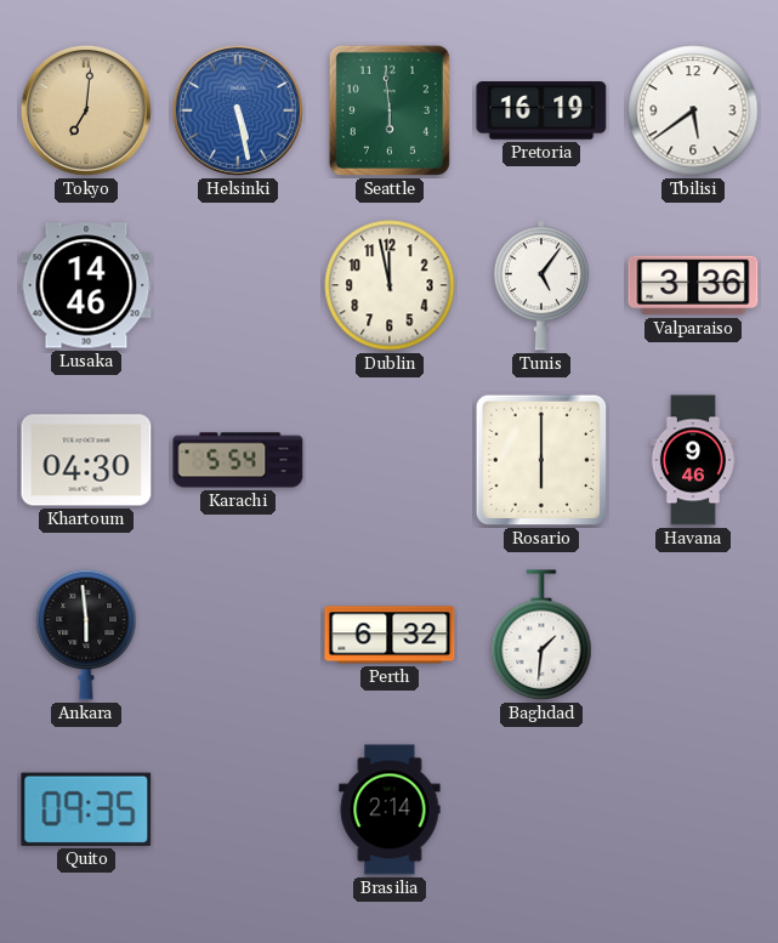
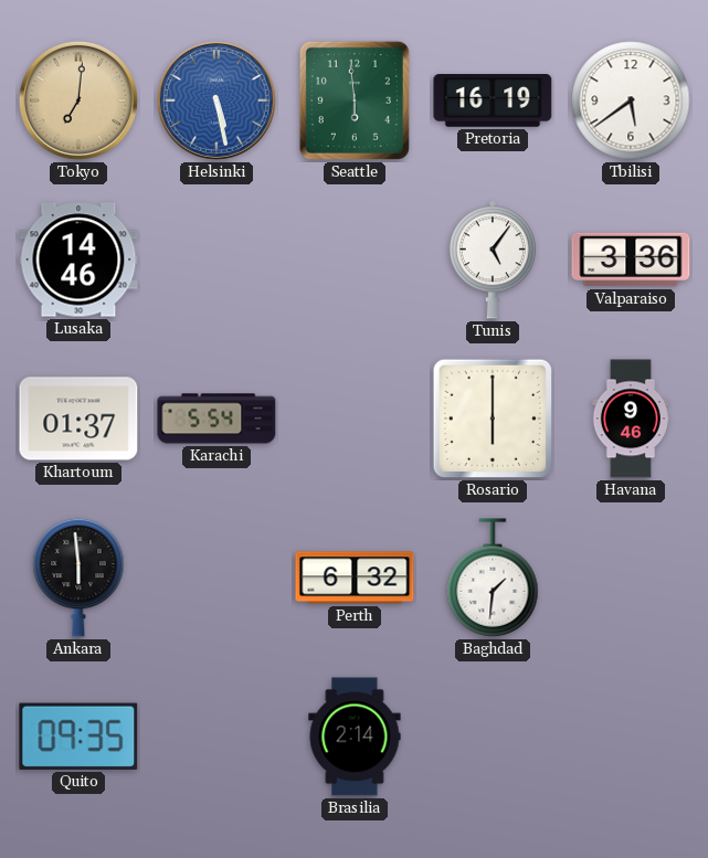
Dublin: 11:58 -> none (390, 285)
Khartoum: 04:30 -> 01:37 (78, 419)
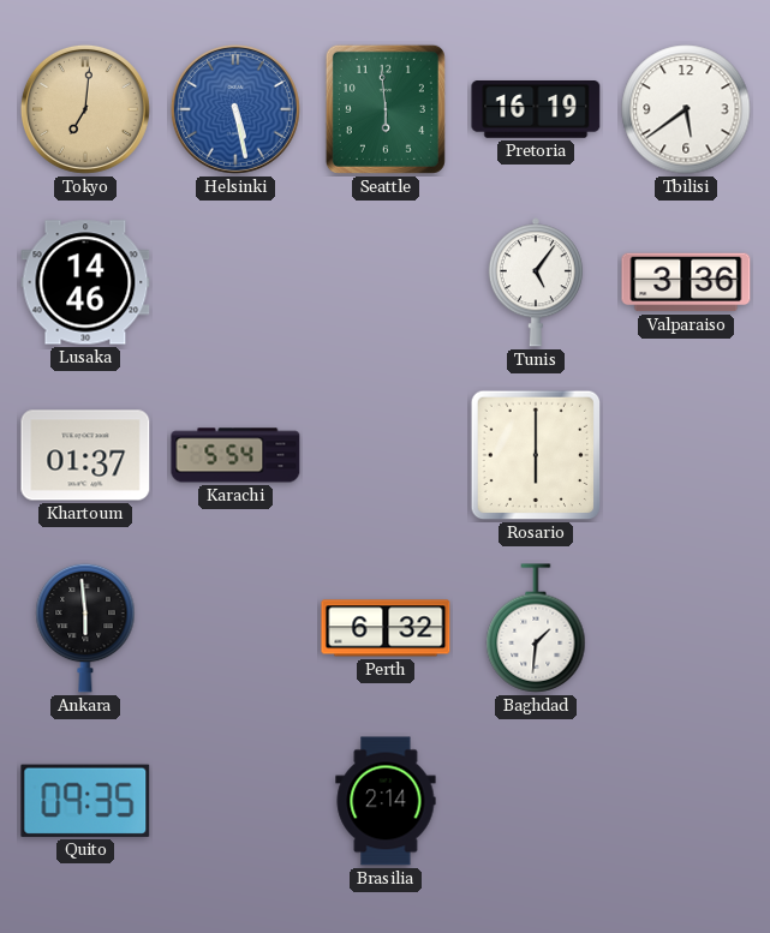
Havana: 9:46 -> none (631, 419)
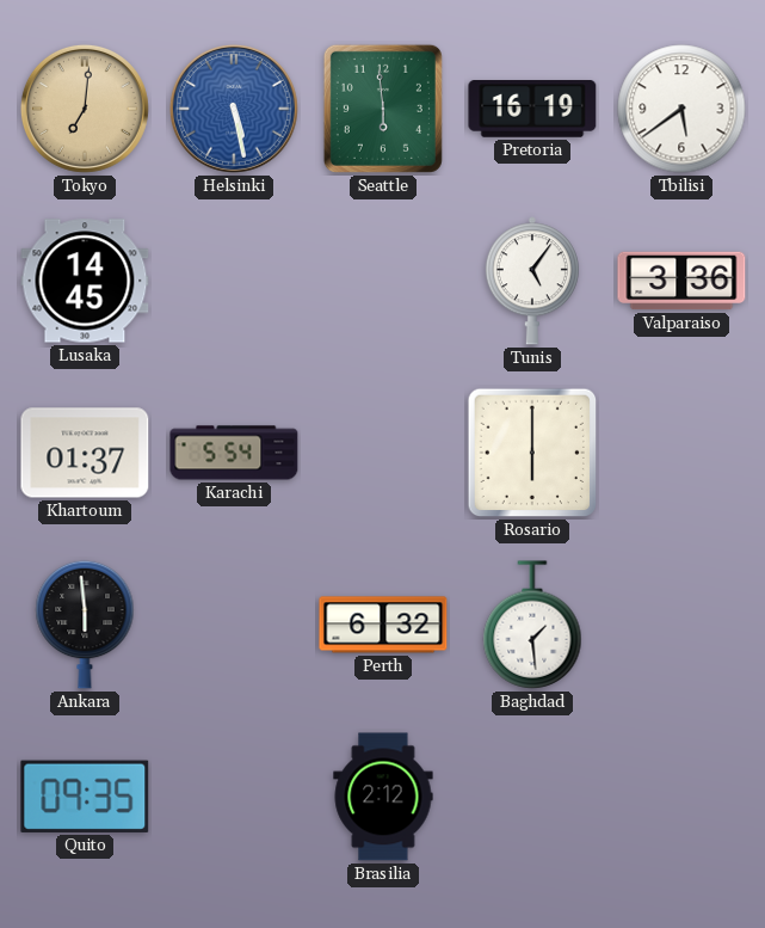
Lusaka: 14:46 -> 14:45 (85, 281)
Baghdad: 1:31 -> 1:29 (532, 625)
Brasilia: 2:14 -> 2:12 (383, 797)
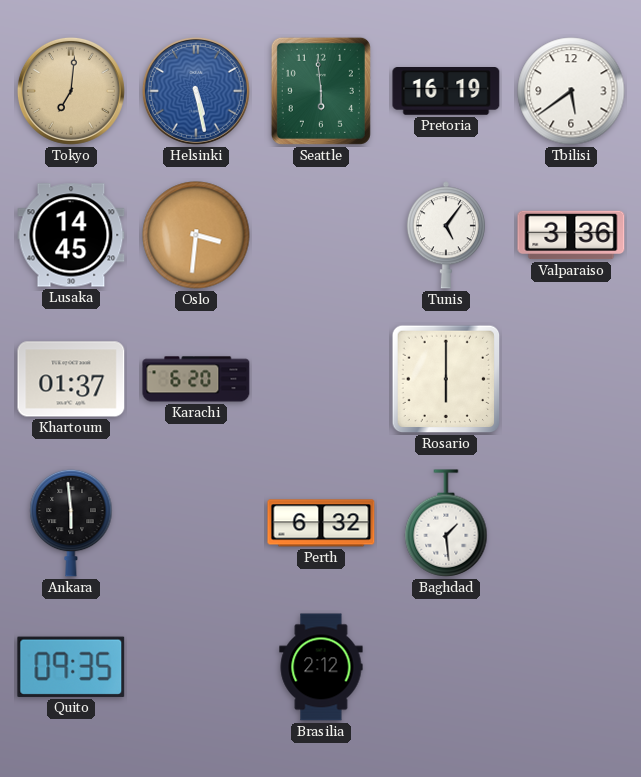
Oslo: none -> 3:31 (196, 235)
Karachi: 5:54 -> 6:20 (196, 379)
